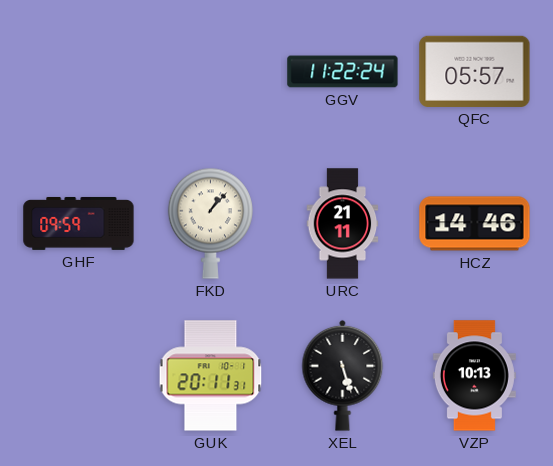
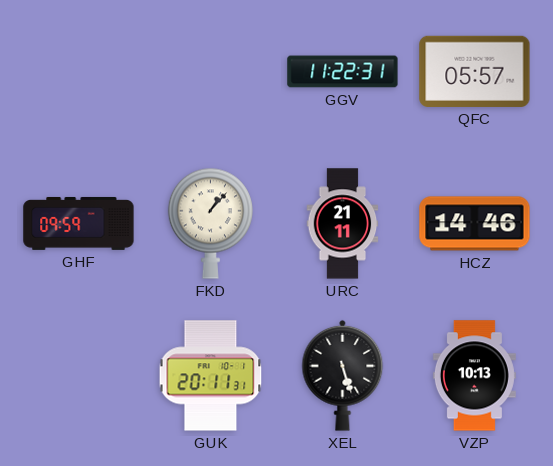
GGV: 11:22:24 -> 11:22:31 (343, 72)
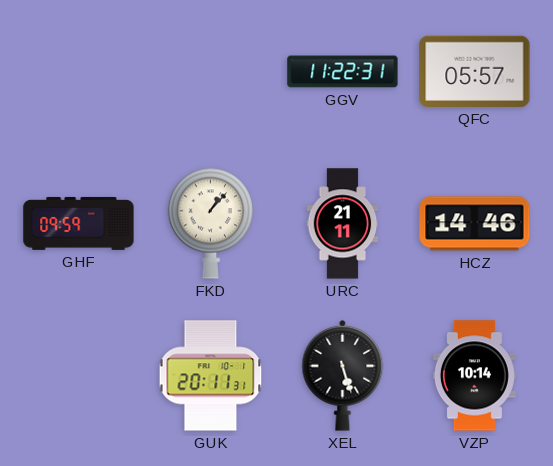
VZP: 10:13 -> 10:14 (474, 376)
